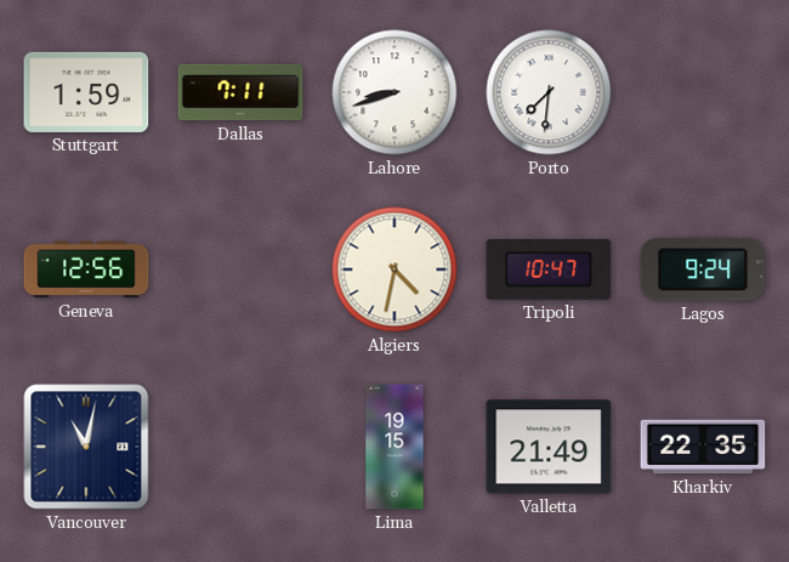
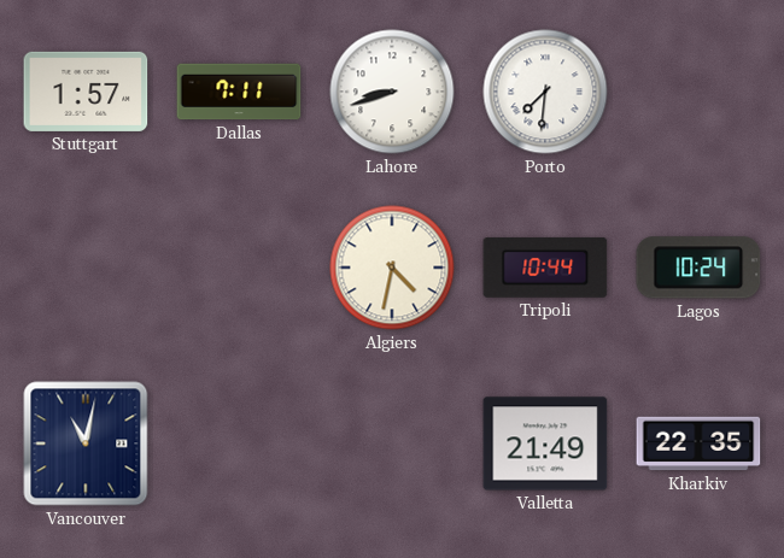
Stuttgart: 1:59 -> 1:57 (86, 92)
Geneva: 12:56 -> none (86, 269)
Tripoli: 10:47 -> 10:44 (545, 268)
Lagos: 9:24 -> 10:24 (698, 268)
Lima: 19:15 -> none (394, 447)
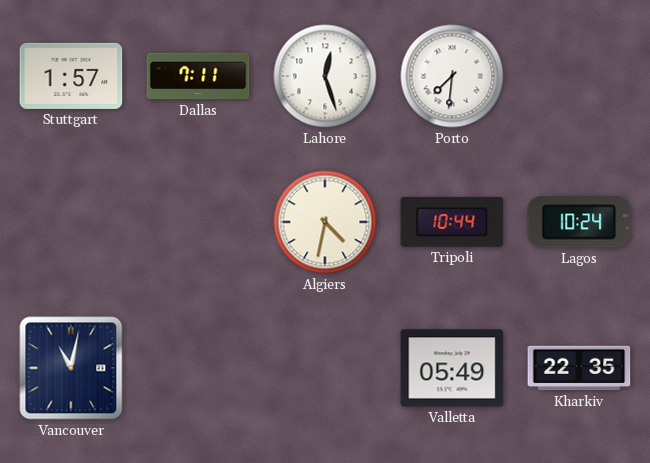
Lahore: 8:42 -> 12:27 (325, 76)
Valletta: 21:49 -> 05:49 (452, 368)
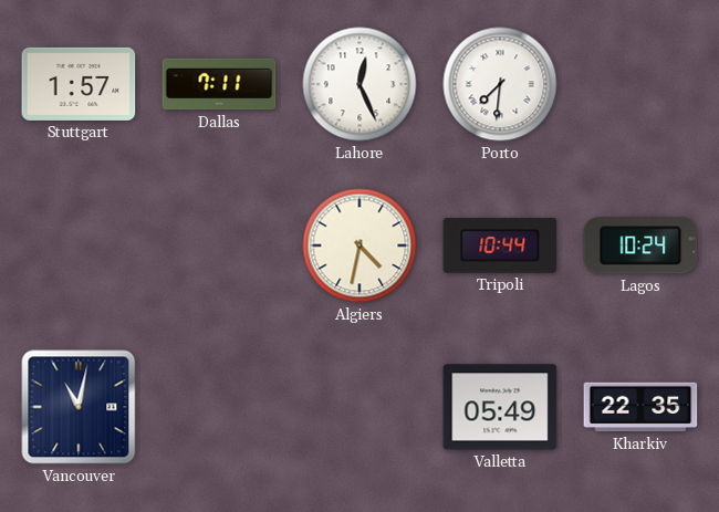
Lahore: 12:27 -> 12:26 (359, 84)
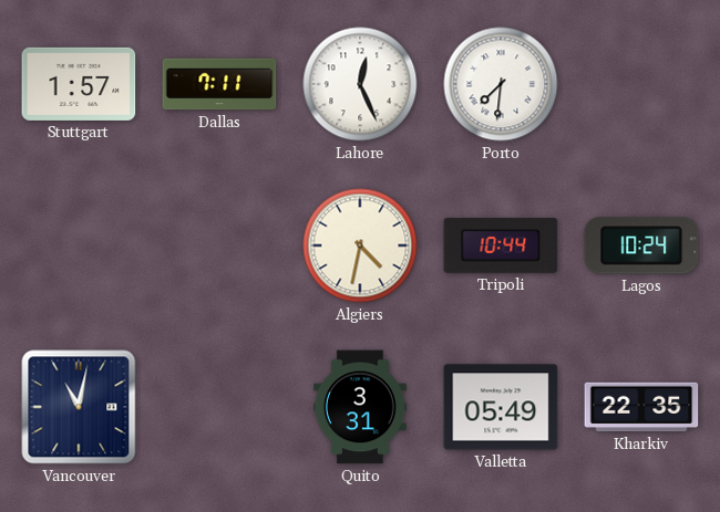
Quito: none -> 3:31 (360, 407)
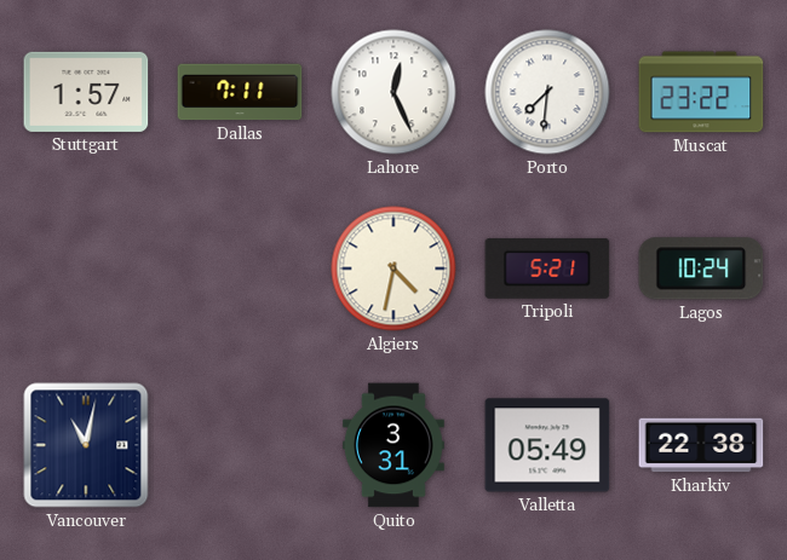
Muscat: none -> 23:22 (701, 92)
Tripoli: 10:44 -> 5:21 (547, 269)
Kharkiv: 22:35 -> 22:38 (701, 445)
